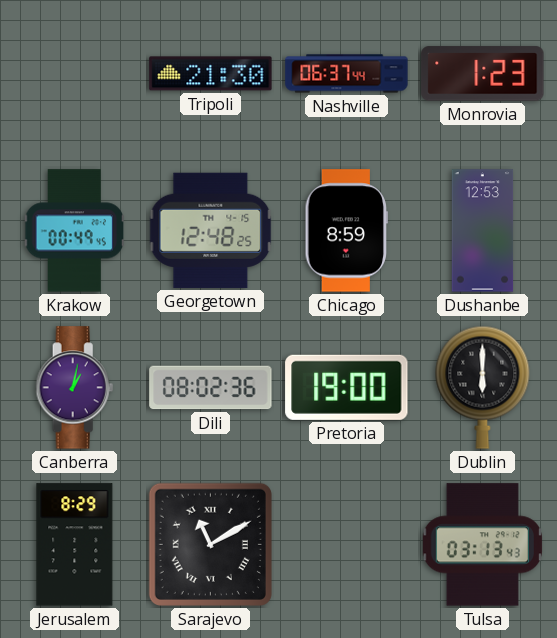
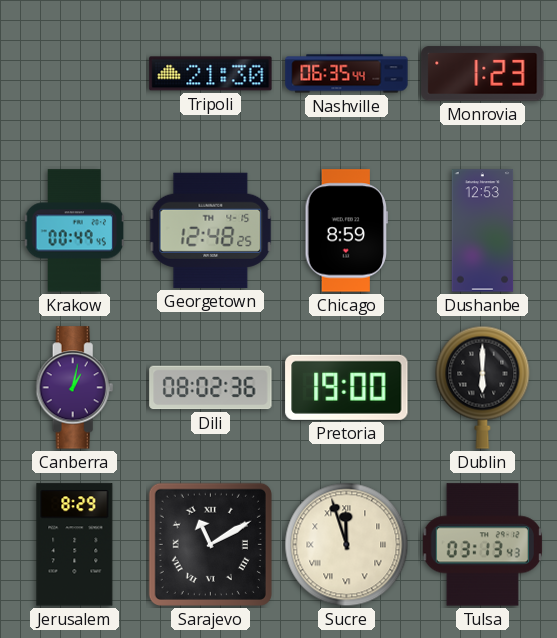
Nashville: 06:37 -> 06:35 (347, 74)
Sucre: none -> 11:57 (347, 545)
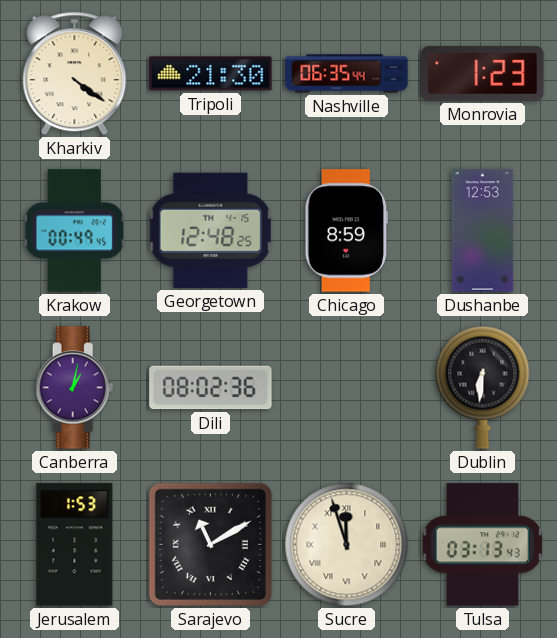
Kharkiv: none -> 4:21 (75, 74)
Pretoria: 19:00 -> none (347, 387)
Dublin: 6:00 -> 6:31 (483, 387)
Jerusalem: 8:29 -> 1:53 (75, 545)
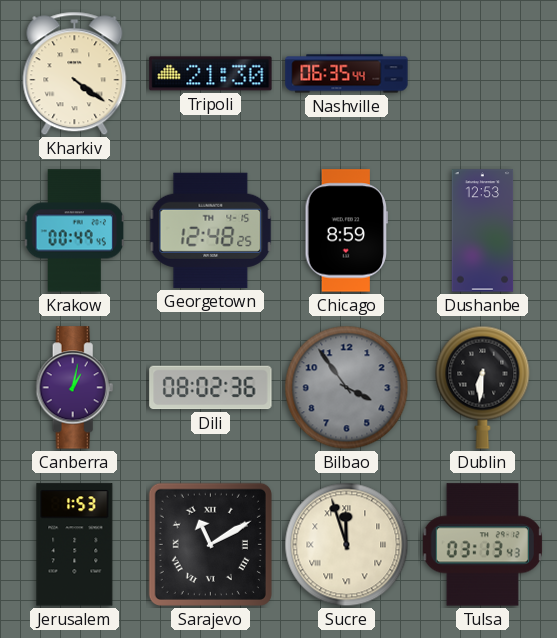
Monrovia: 1:23 -> none (483, 74)
Bilbao: none -> 3:54 (347, 388)
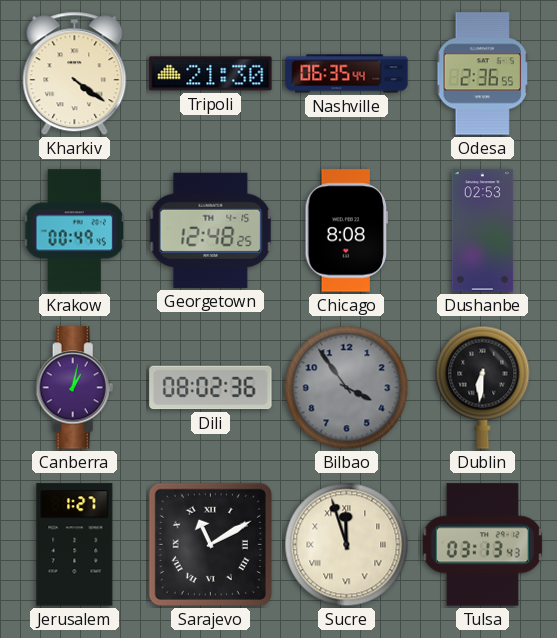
Odesa: none -> 2:36 (483, 74)
Chicago: 8:59 -> 8:08 (347, 231)
Dushanbe: 12:53 -> 02:53 (483, 231)
Jerusalem: 1:53 -> 1:27 (75, 545)
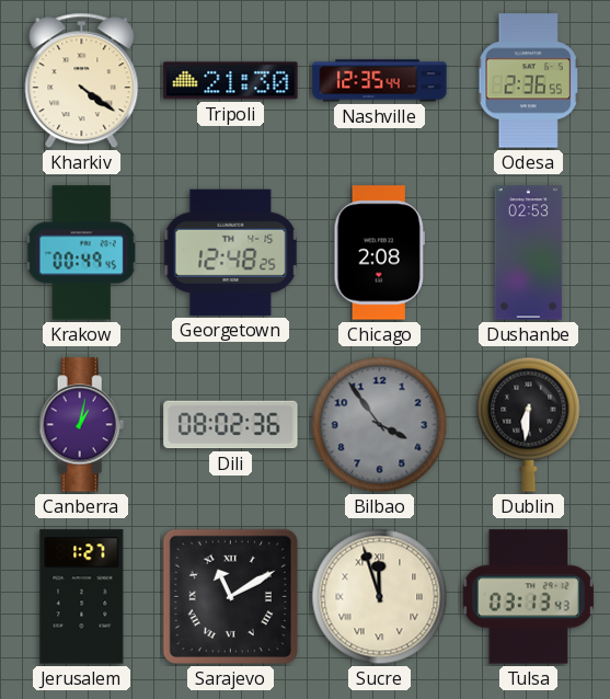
Nashville: 06:35 -> 12:35 (380, 81)
Chicago: 8:08 -> 2:08 (380, 253)
